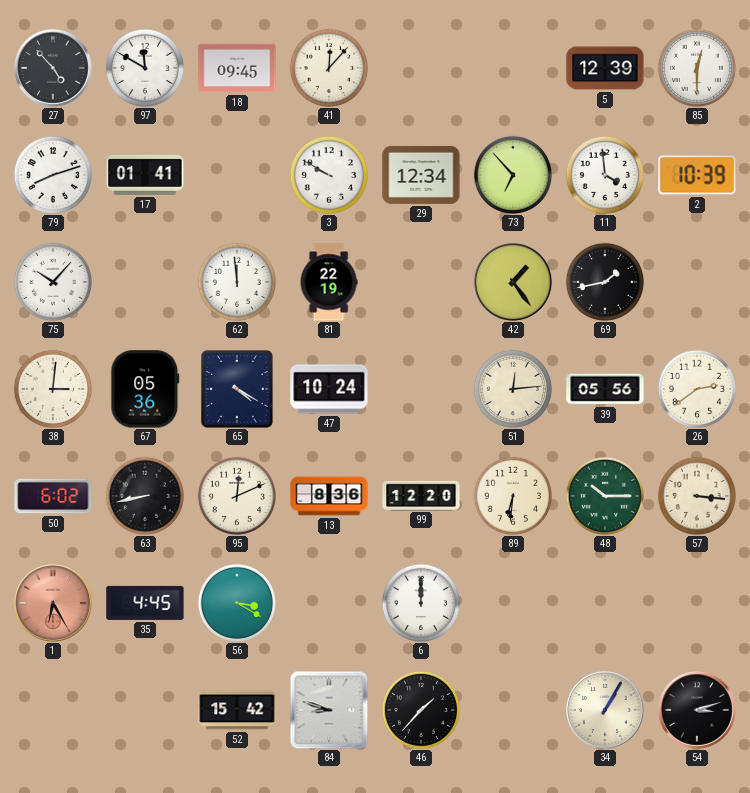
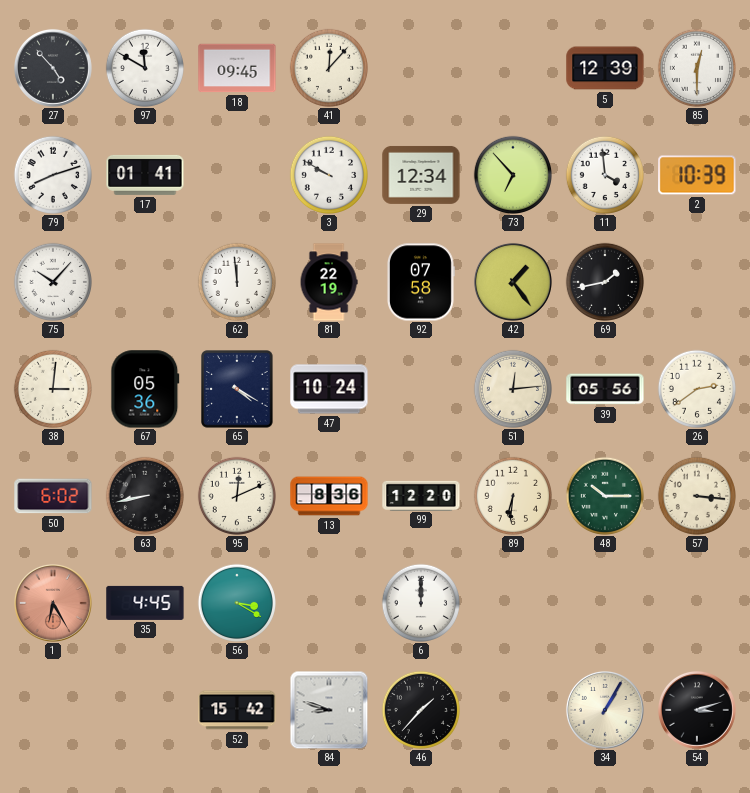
92: none -> 07:58 (420, 282)
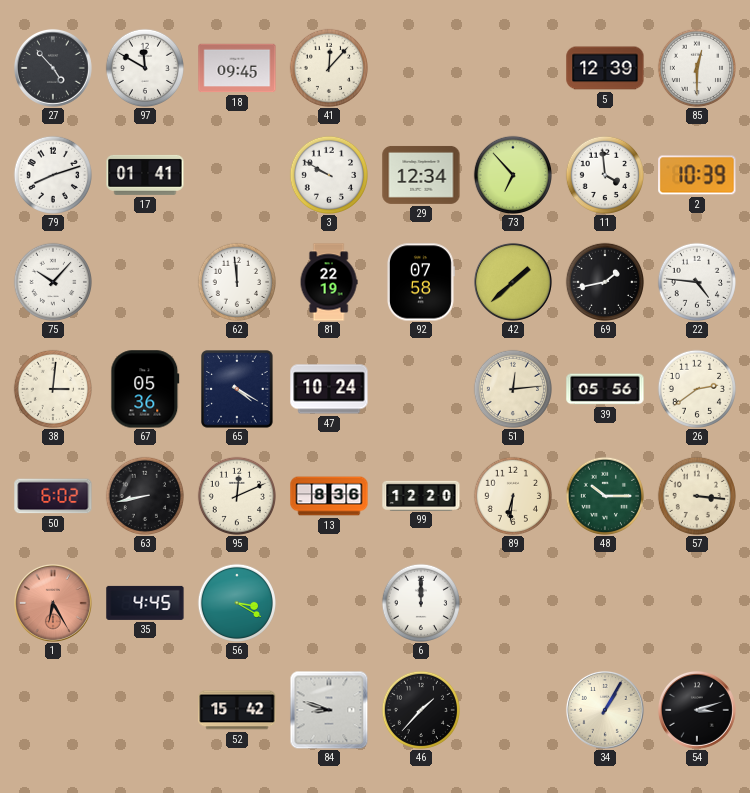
42: 1:24 -> 1:38 (513, 282)
22: none -> 4:46 (696, 281)
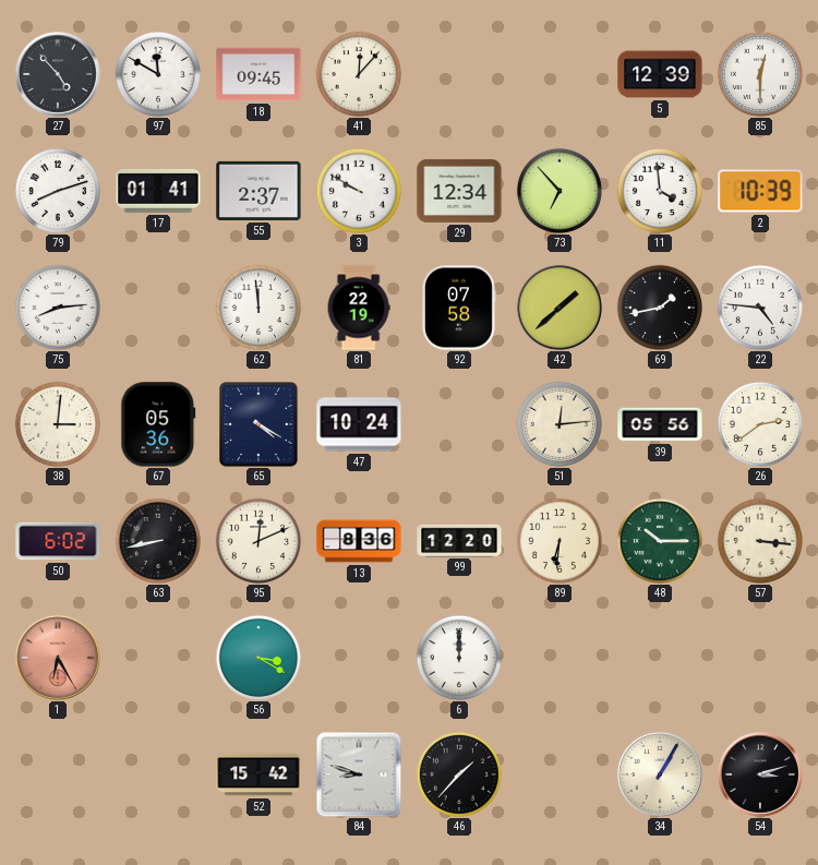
55: none -> 2:37 (258, 191)
75: 10:07 -> 8:14 (57, 307)
35: 4:45 -> none (145, 603)
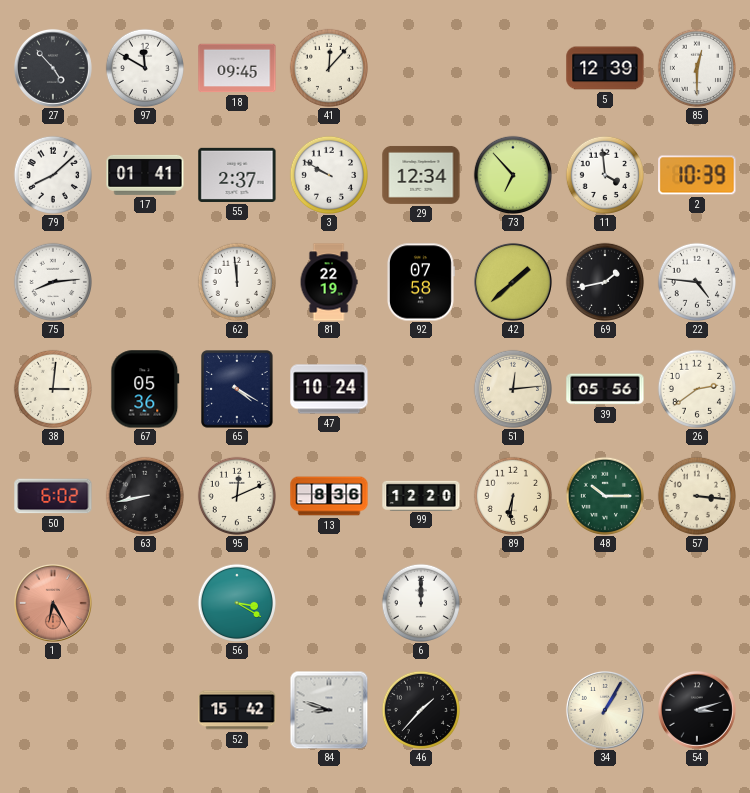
79: 8:12 -> 8:08 (52, 174)
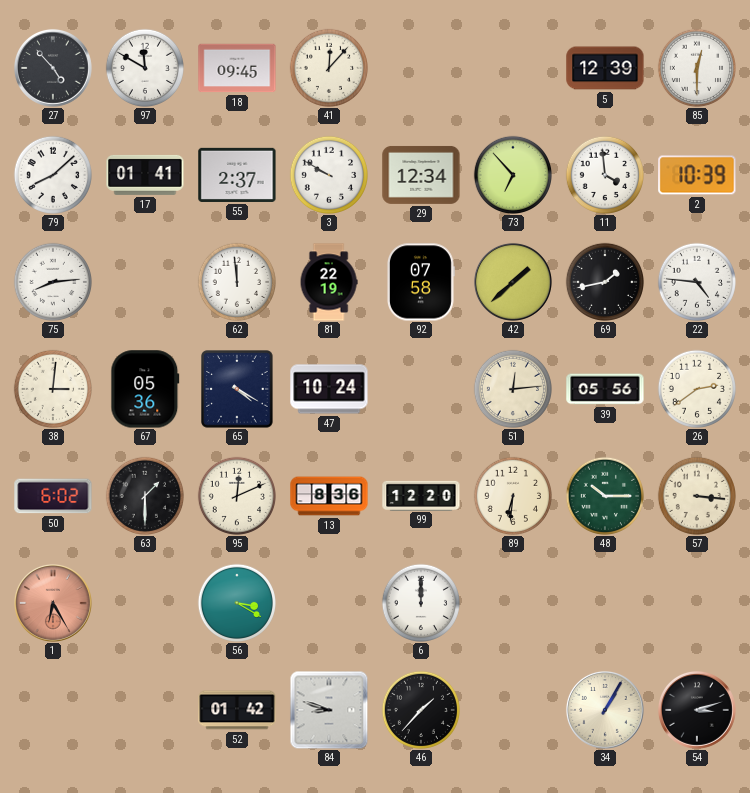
63: 8:43 -> 1:30 (144, 495)
52: 15:42 -> 01:42 (237, 710)
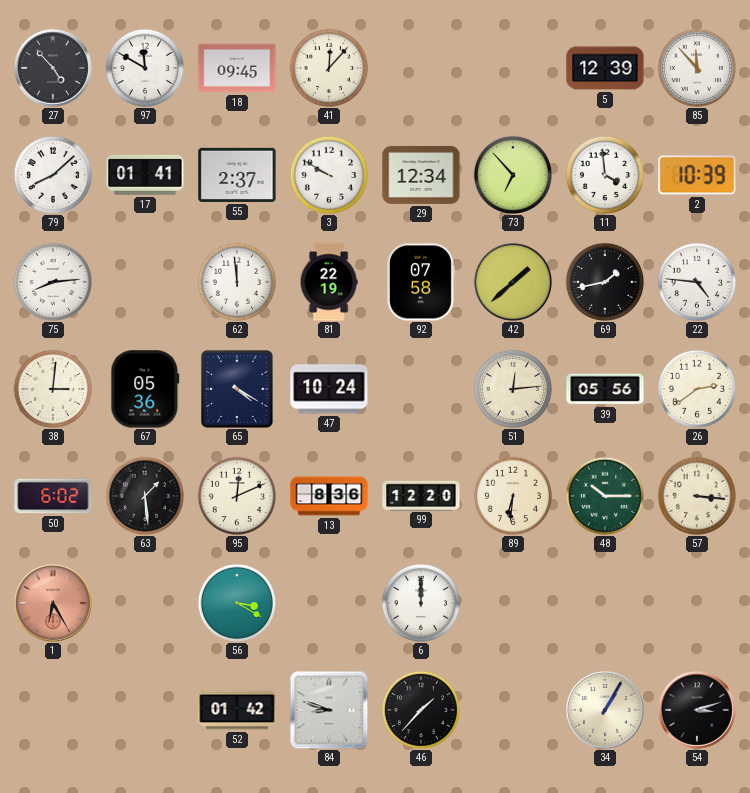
85: 12:30 -> 11:53 (696, 67)
63: 1:30 -> 1:29 (144, 495)
